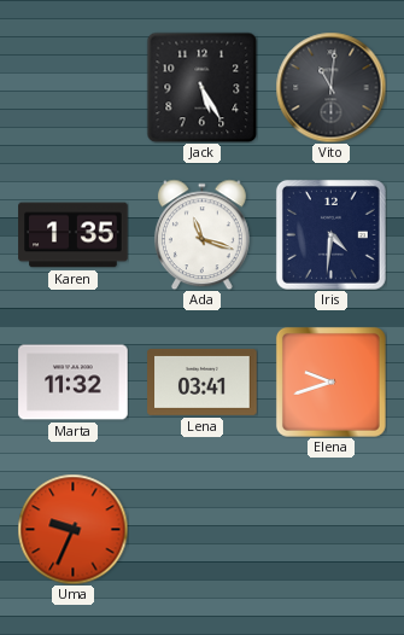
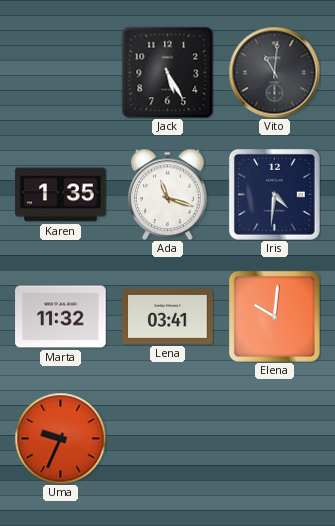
Elena: 9:42 -> 10:01 (274, 316)
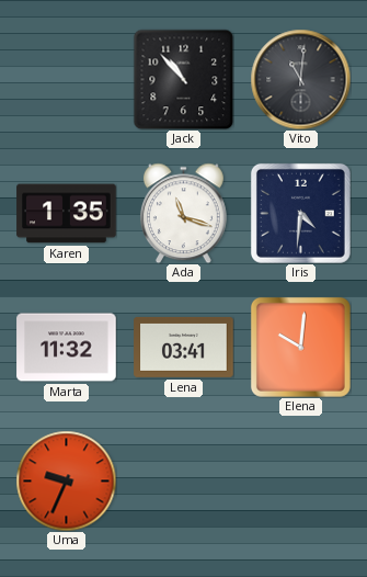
Jack: 5:25 -> 10:53 (183, 79)
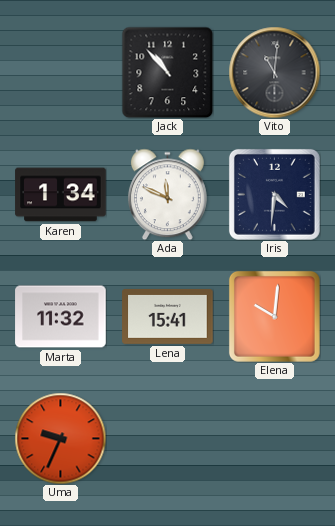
Karen: 1:35 -> 1:34 (61, 195)
Ada: 11:18 -> 11:49 (167, 194)
Lena: 03:41 -> 15:41 (168, 316)
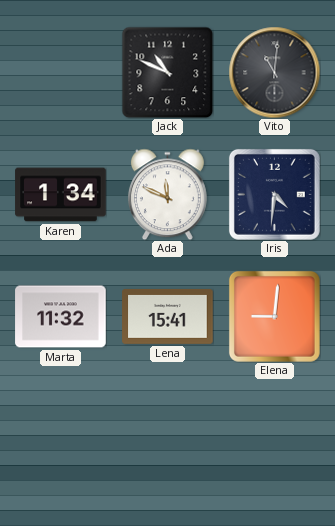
Jack: 10:53 -> 10:49 (167, 72)
Elena: 10:01 -> 9:01 (274, 316)
Uma: 9:34 -> none (60, 438)
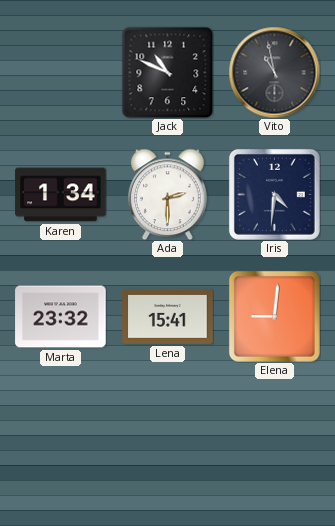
Vito: 11:01 -> 10:58 (274, 72)
Ada: 11:49 -> 2:30 (167, 194)
Marta: 11:32 -> 23:32 (61, 317)
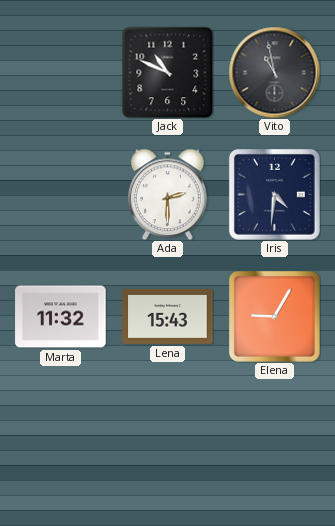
Karen: 1:34 -> none (61, 195)
Marta: 23:32 -> 11:32 (61, 317)
Lena: 15:41 -> 15:43 (168, 316)
Elena: 9:01 -> 9:05 (274, 316)
